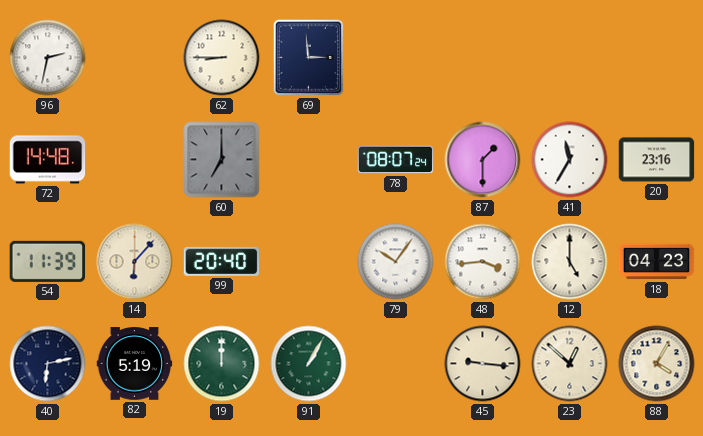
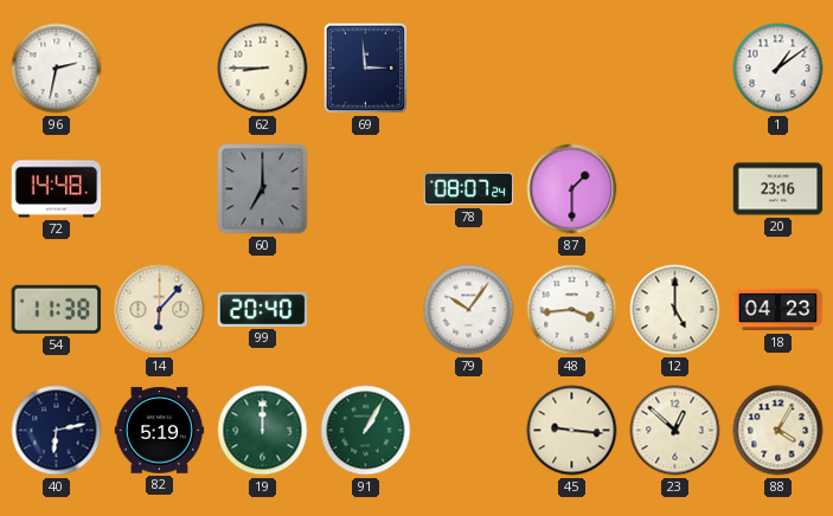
1: none -> 1:09 (778, 69)
41: 11:35 -> none (570, 160)
54: 11:39 -> 11:38 (57, 309)
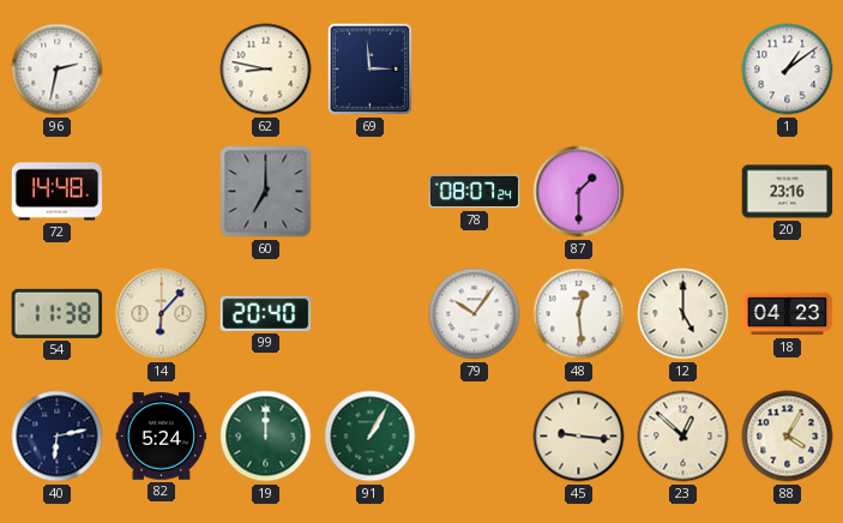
62: 8:45 -> 8:47 (266, 70)
48: 3:44 -> 12:29 (579, 314)
82: 5:19 -> 5:24 (162, 437)
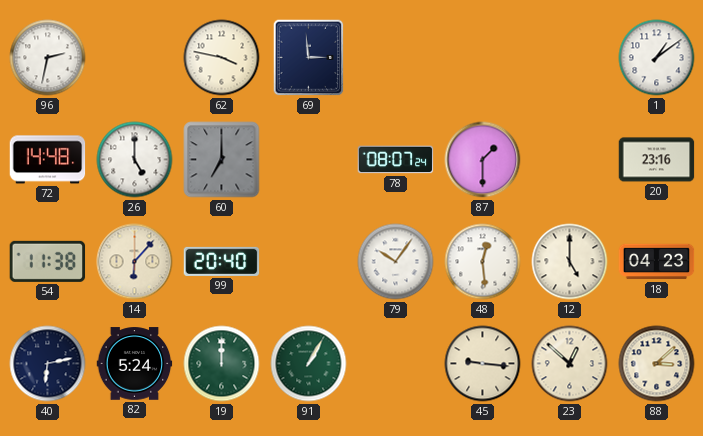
62: 8:47 -> 3:47 (222, 58)
26: none -> 5:00 (135, 160)
88: 4:05 -> 3:08 (657, 364)
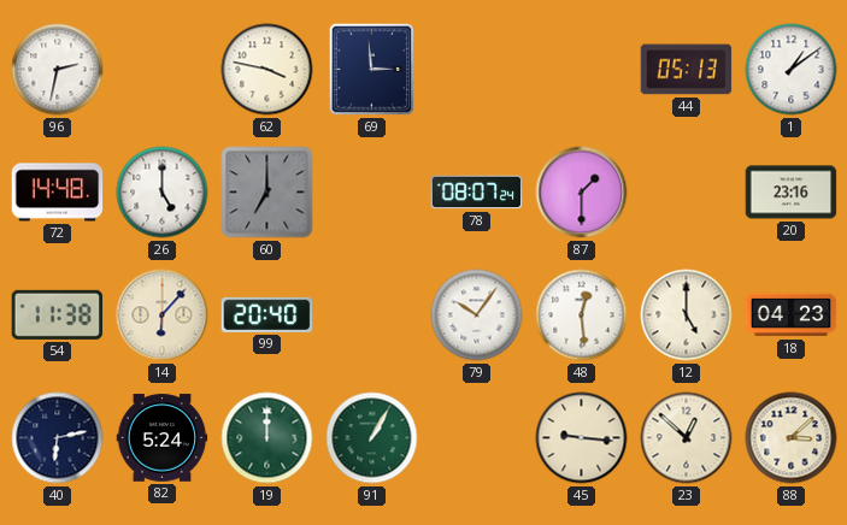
44: none -> 05:13 (687, 70)
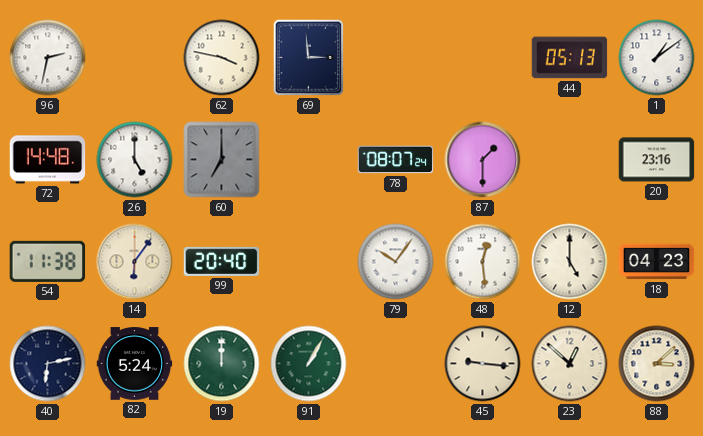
14: 6:07 -> 6:06 (135, 262)
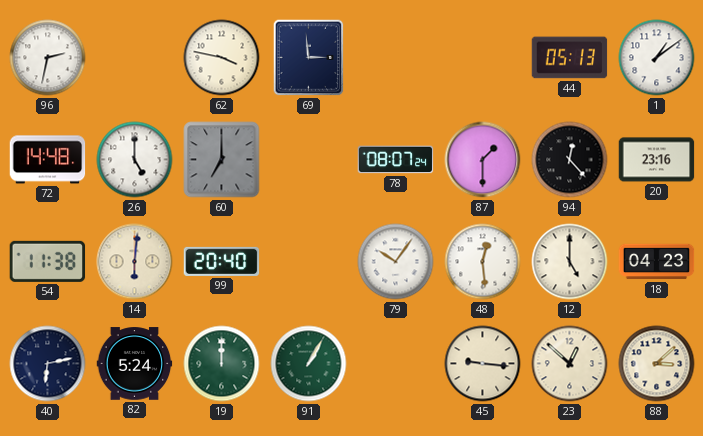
94: none -> 12:23 (570, 160)
14: 6:06 -> 6:01 (135, 262)
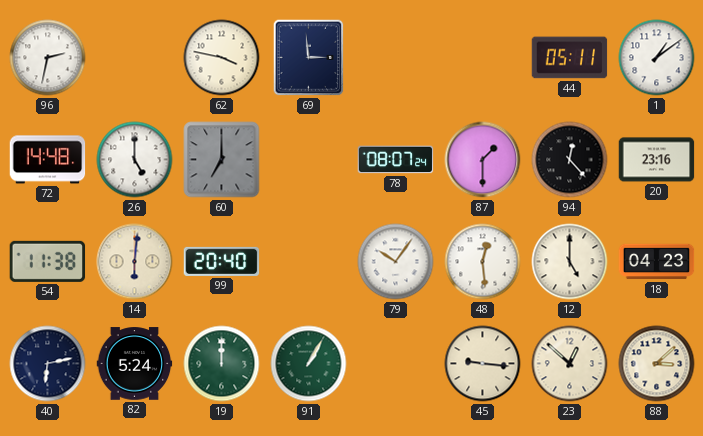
44: 05:13 -> 05:11 (570, 58)
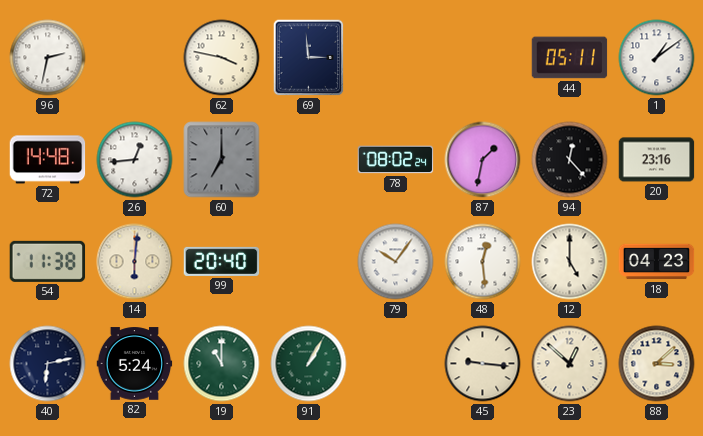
26: 5:00 -> 12:44 (135, 160)
78: 08:07 -> 08:02 (396, 160)
87: 1:30 -> 1:32 (483, 160)
19: 12:00 -> 11:00 (222, 364)
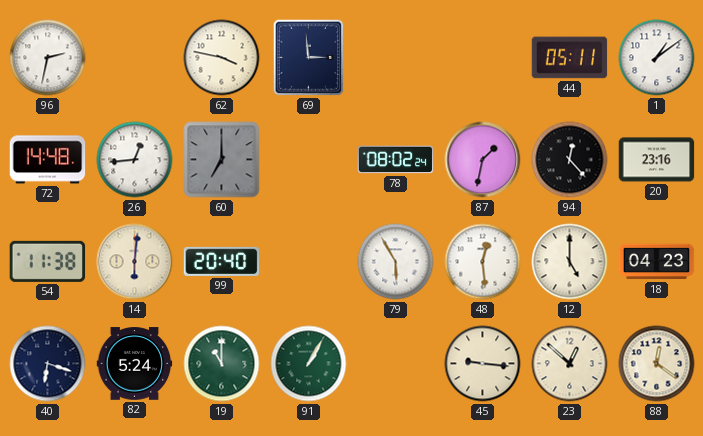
79: 10:06 -> 5:55 (396, 262)
40: 6:13 -> 6:18 (48, 364)
88: 3:08 -> 12:21 (657, 364)
